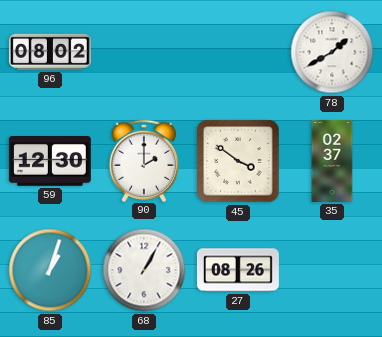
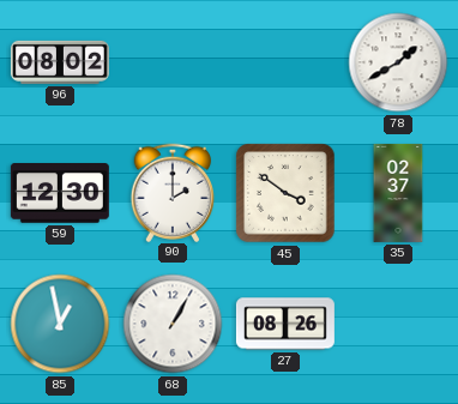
85: 1:03 -> 12:58 (60, 324)
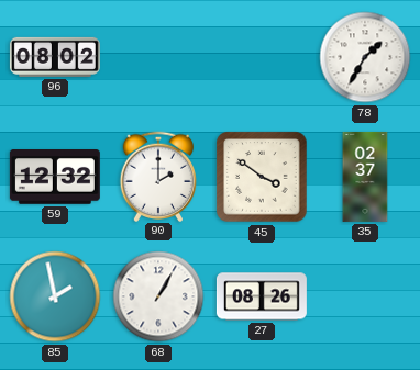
78: 1:40 -> 1:35 (365, 57)
59: 12:30 -> 12:32 (55, 178)
85: 12:58 -> 1:58 (55, 296)
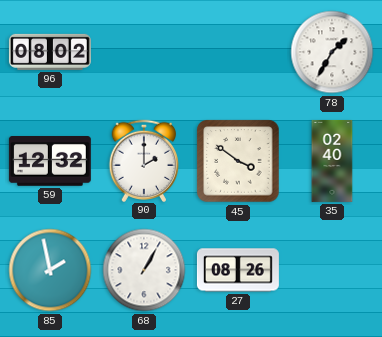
35: 02:37 -> 02:40 (332, 161)
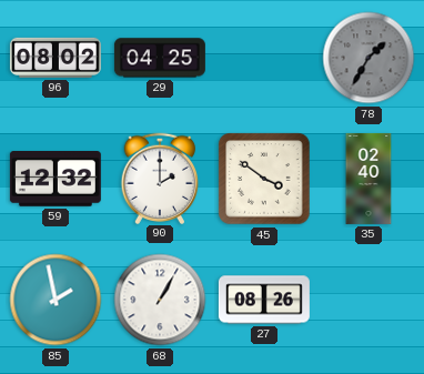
29: none -> 04:25 (160, 58)
78 dial: white -> grey (369, 58)
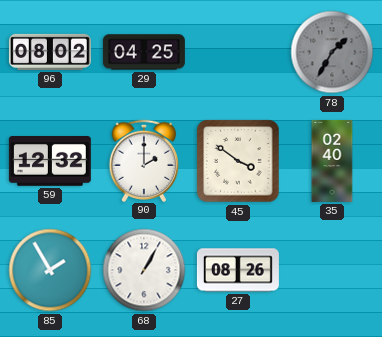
85: 1:58 -> 1:55 (50, 270)
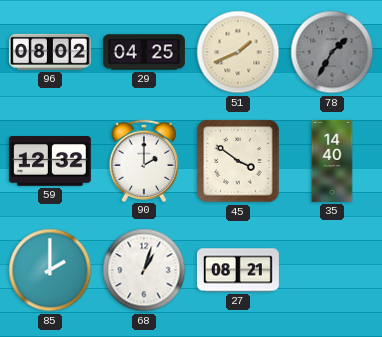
51: none -> 1:41 (238, 52)
35: 02:40 -> 14:40 (332, 161)
85: 1:55 -> 2:00 (50, 270)
68: 1:05 -> 1:03 (144, 270)
27: 08:26 -> 08:21 (238, 270)
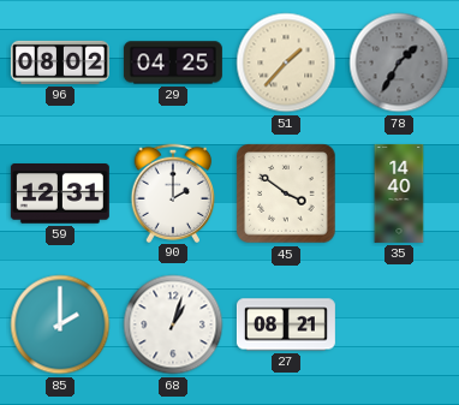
51: 1:41 -> 1:37 (286, 62)
59: 12:32 -> 12:31 (60, 195)
